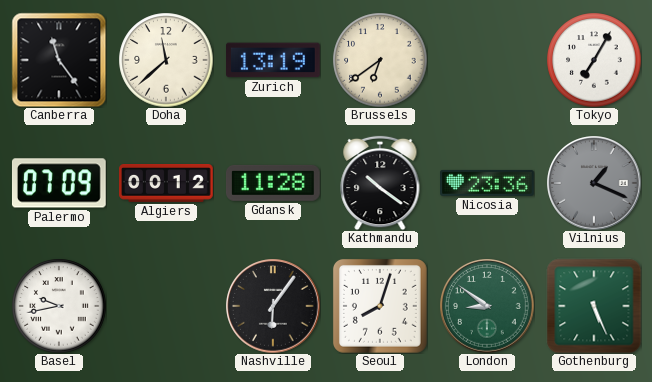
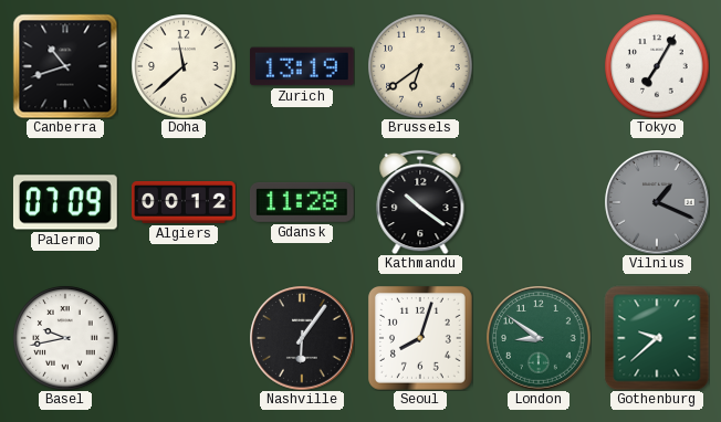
Canberra: 11:24 -> 10:42 (65, 66)
Nicosia: 23:36 -> none (488, 183)
Gothenburg: 5:26 -> 9:38 (657, 338)
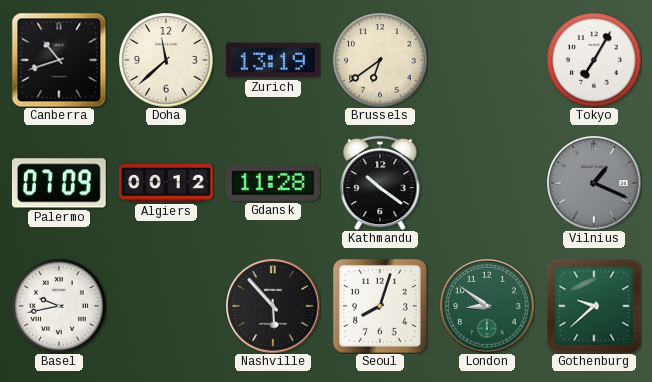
Nashville: 6:06 -> 5:53 (273, 306)
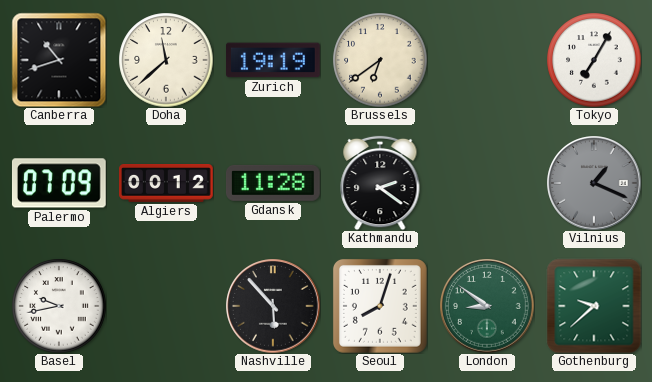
Zurich: 13:19 -> 19:19 (274, 60)
Kathmandu: 10:21 -> 2:21 (380, 183)
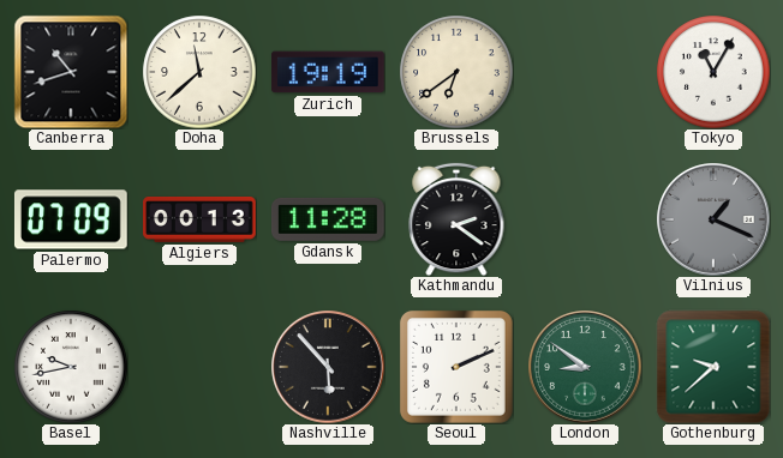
Tokyo: 7:05 -> 11:05 (713, 72)
Algiers: 00:12 -> 00:13 (199, 221)
Seoul: 8:03 -> 2:11 (456, 367)
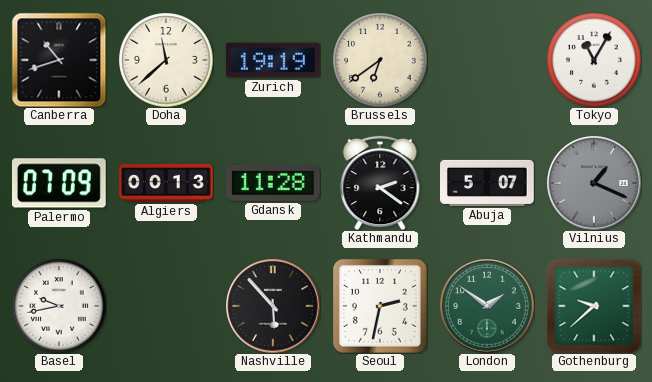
Abuja: none -> 5:07 (488, 183)
Seoul: 2:11 -> 2:32 (380, 306)
London: 8:51 -> 1:51 (487, 306)
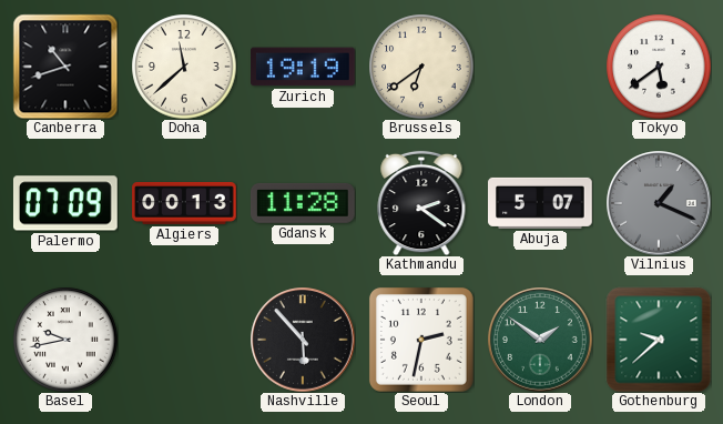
Tokyo: 11:05 -> 5:39 (659, 67)
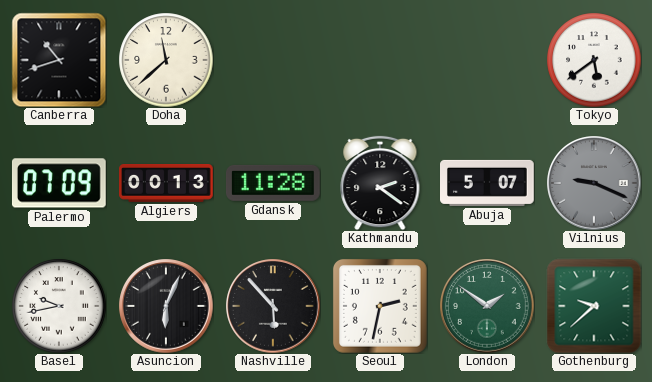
Zurich: 19:19 -> none (304, 67)
Brussels: 6:39 -> none (421, 67)
Vilnius: 1:19 -> 9:19 (594, 183)
Asuncion: none -> 6:04 (166, 306)
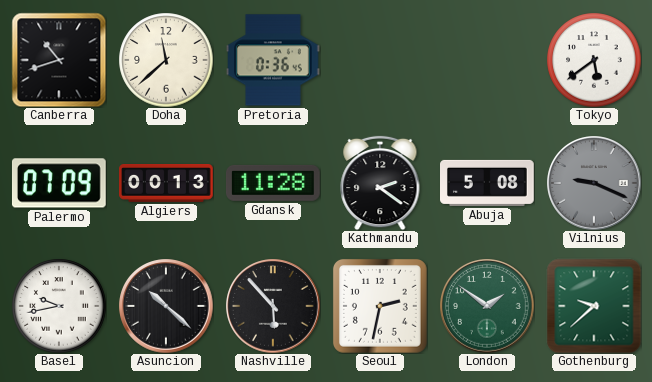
Pretoria: none -> 0:36 (274, 60)
Abuja: 5:07 -> 5:08 (488, 183)
Asuncion: 6:04 -> 10:22 (166, 306)
